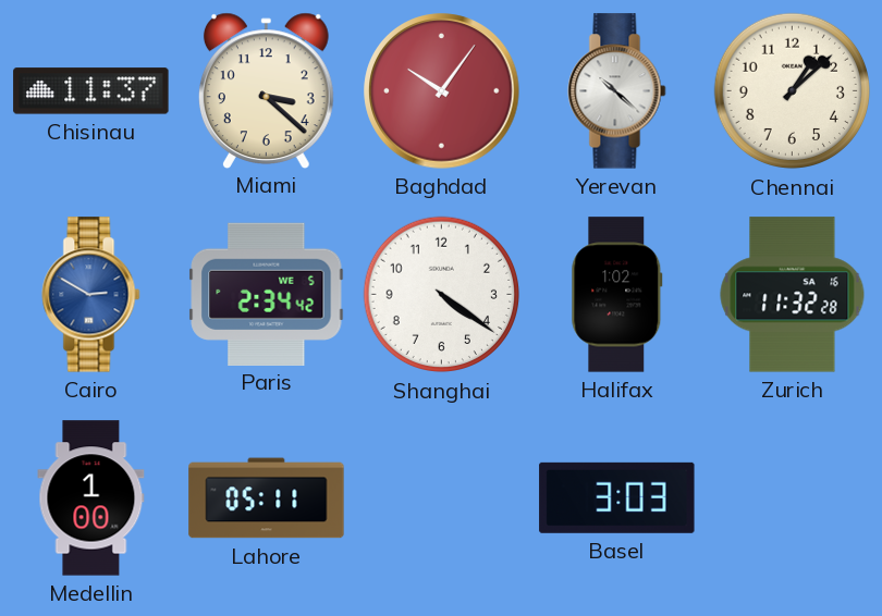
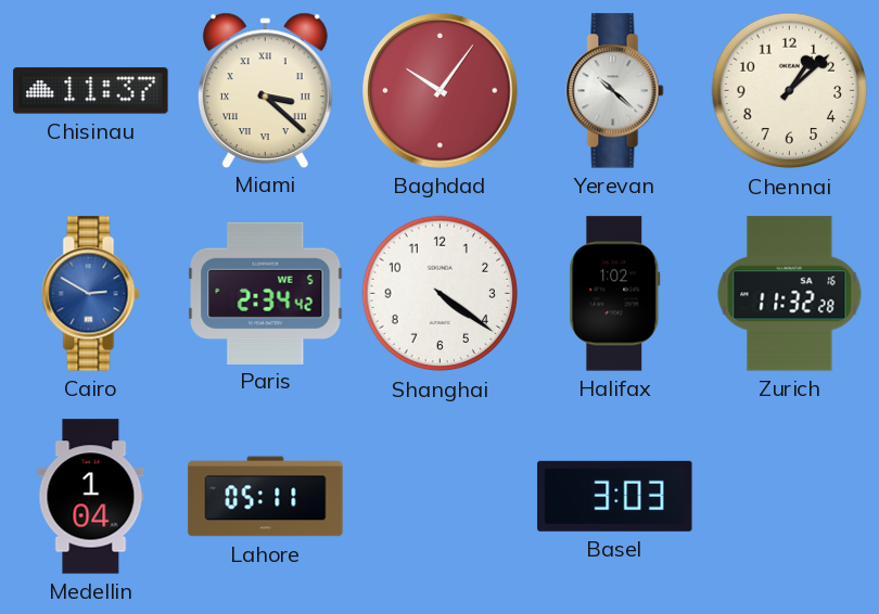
Miami numerals: Arabic -> Roman (265, 90)
Medellin: 1:00 -> 1:04 (91, 497)
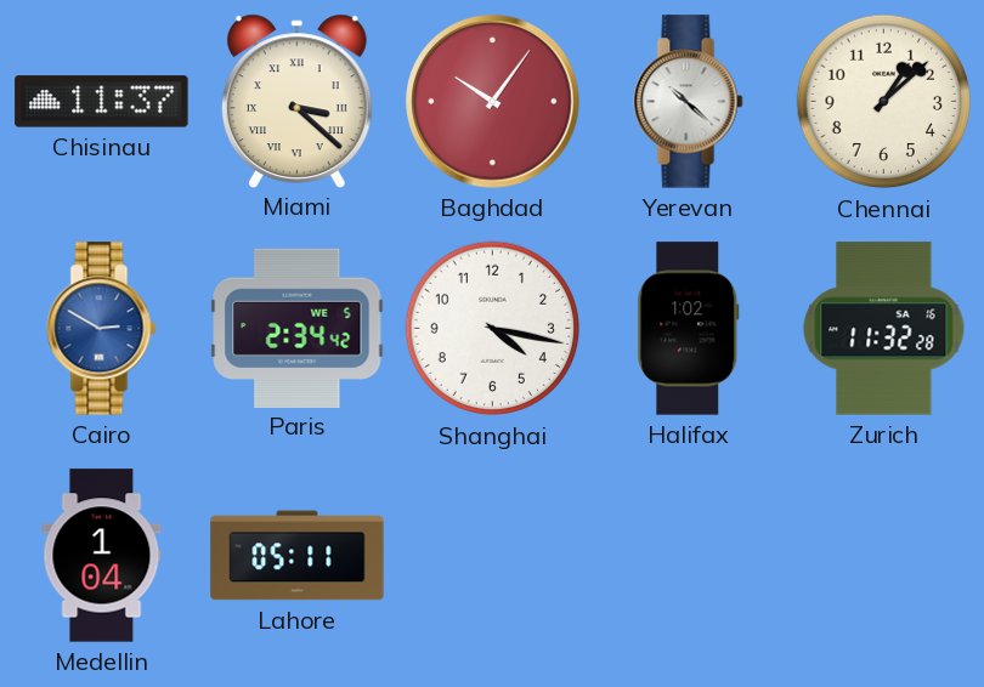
Shanghai: 4:21 -> 4:17 (493, 329)
Basel: 3:03 -> none (615, 496)
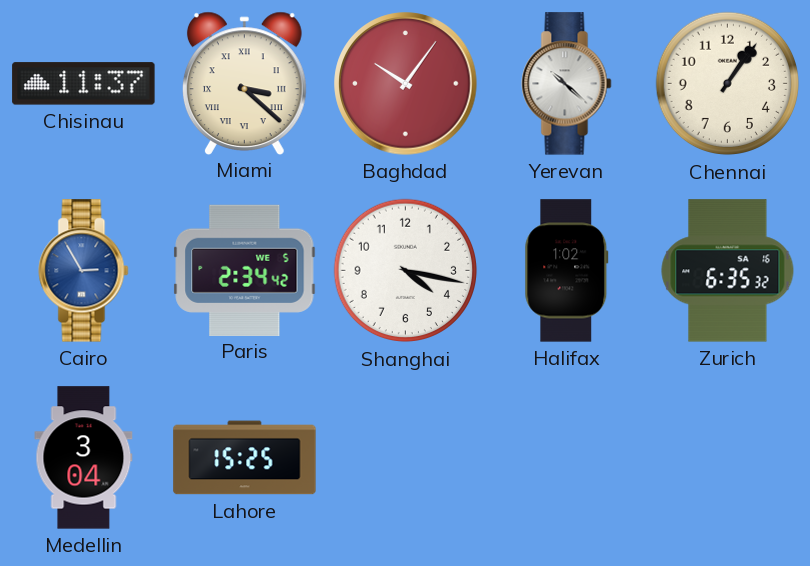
Chennai: 1:08 -> 1:06 (728, 84)
Cairo: 2:50 -> 2:55 (84, 271)
Zurich: 11:32 -> 6:35 (728, 271)
Medellin: 1:04 -> 3:04 (84, 458)
Lahore: 05:11 -> 15:25 (245, 458)
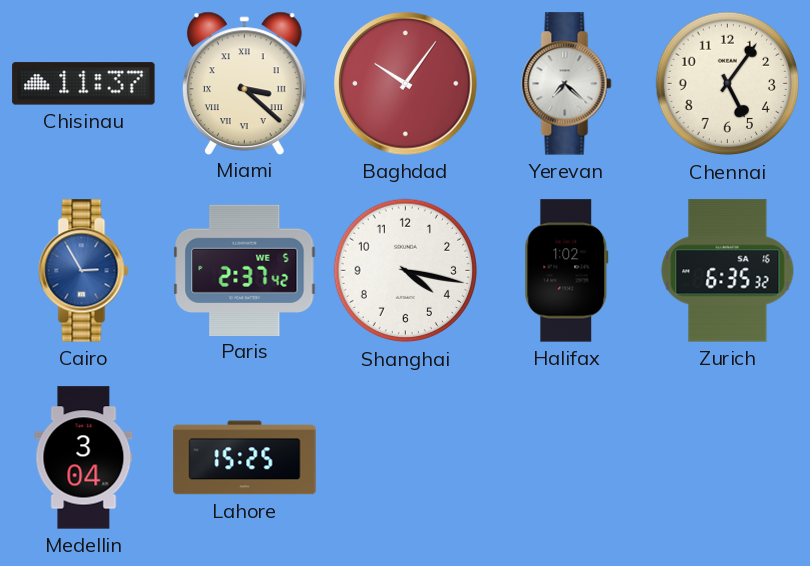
Yerevan: 10:22 -> 7:22 (567, 84)
Chennai: 1:06 -> 5:06 (728, 84)
Paris: 2:34 -> 2:37 (245, 270)
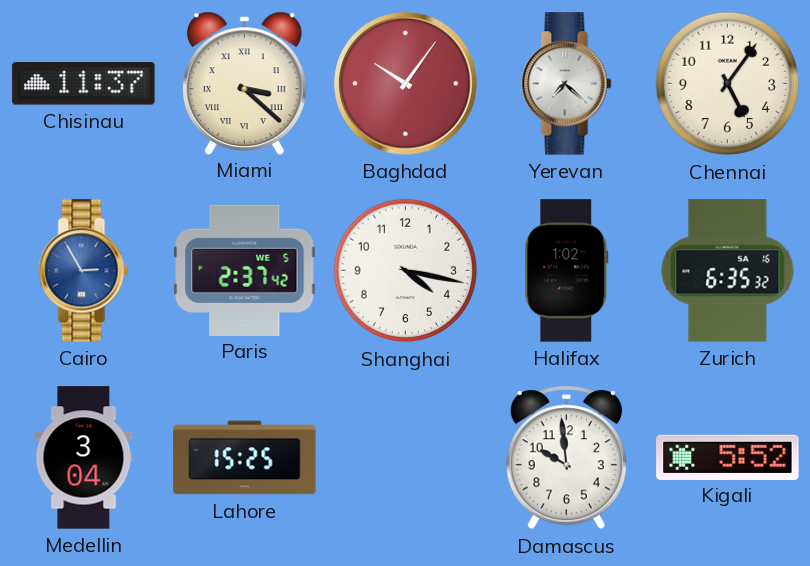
Damascus: none -> 9:59 (566, 458)
Kigali: none -> 5:52 (728, 457)
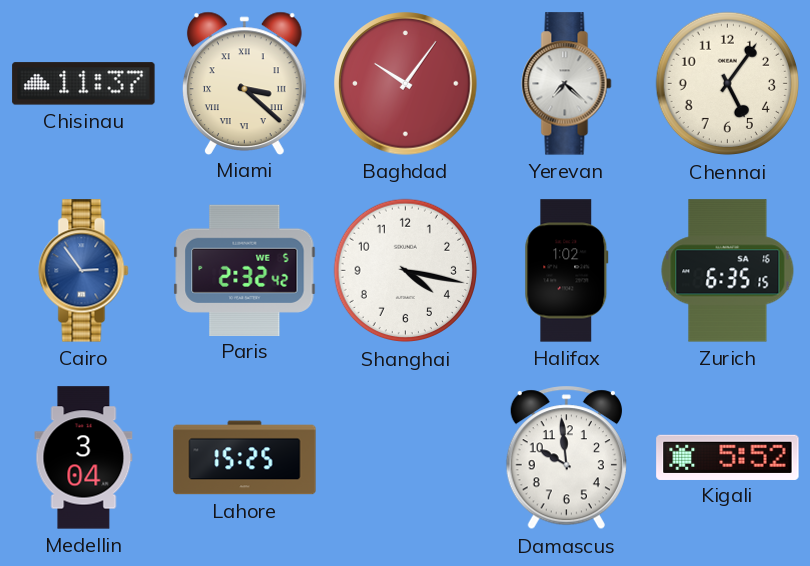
Cairo: 2:55 -> 2:54 (84, 271)
Paris: 2:37 -> 2:32 (245, 270)
Zurich: 6:35:32 -> 6:35:15 (728, 271)
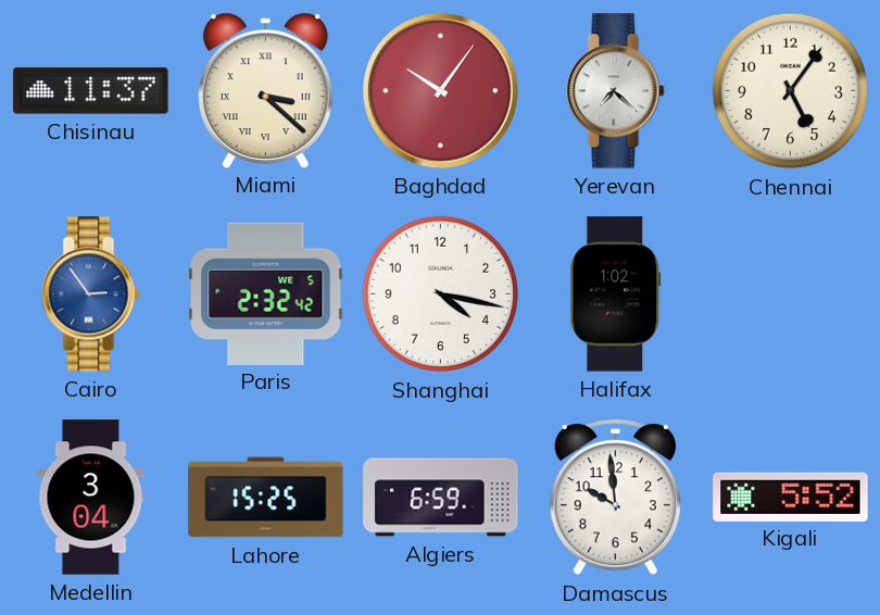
Zurich: 6:35 -> none (728, 271)
Algiers: none -> 6:59 (441, 498)
